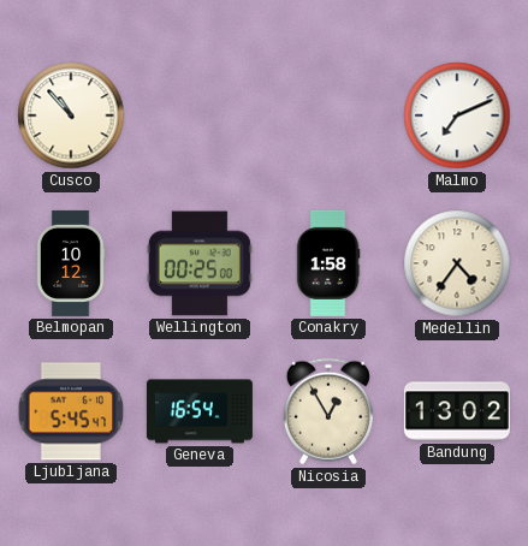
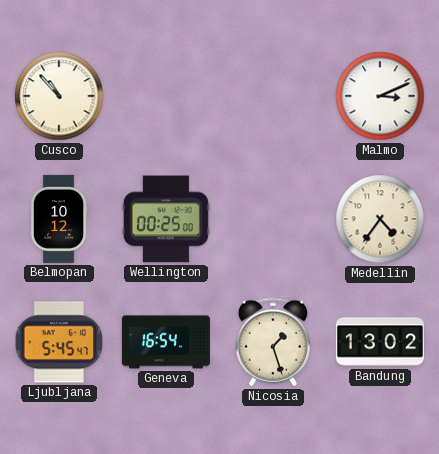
Malmo: 7:11 -> 3:11 (380, 96)
Conakry: 1:58 -> none (328, 263)
Nicosia: 12:55 -> 1:27 (273, 342)
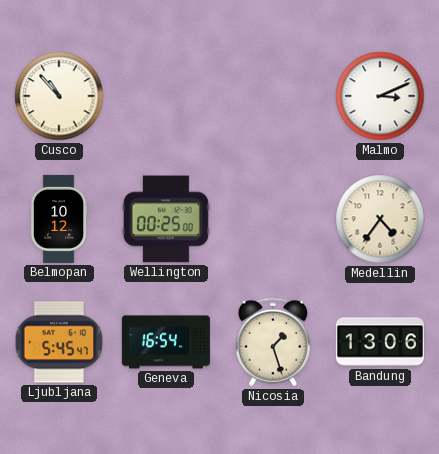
Bandung: 13:02 -> 13:06 (380, 342)
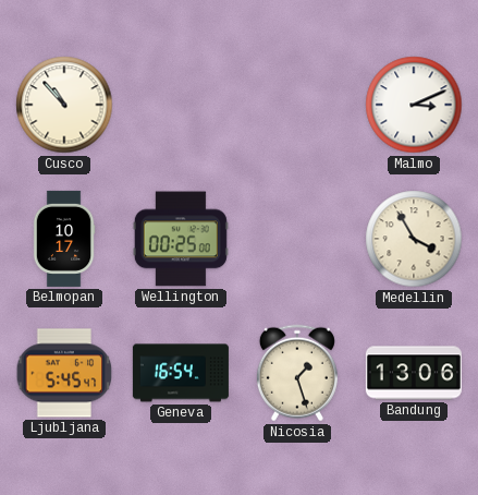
Belmopan: 10:12 -> 10:17 (64, 239)
Medellin: 4:36 -> 3:55 (414, 239)
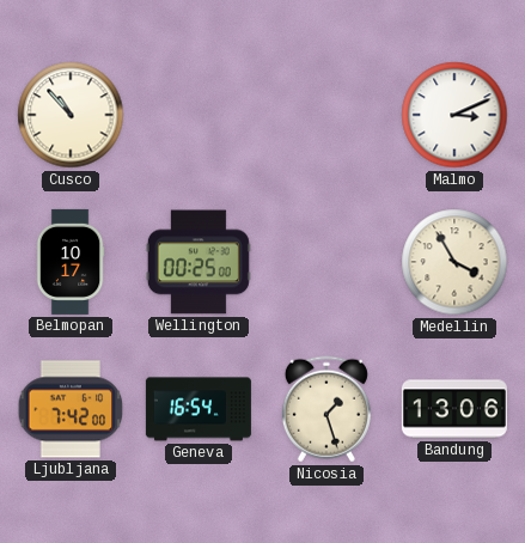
Ljubljana: 5:45 -> 7:42 (71, 409)
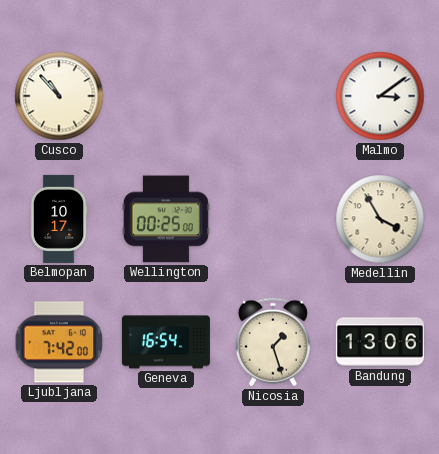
Malmo: 3:11 -> 3:09 (380, 96)
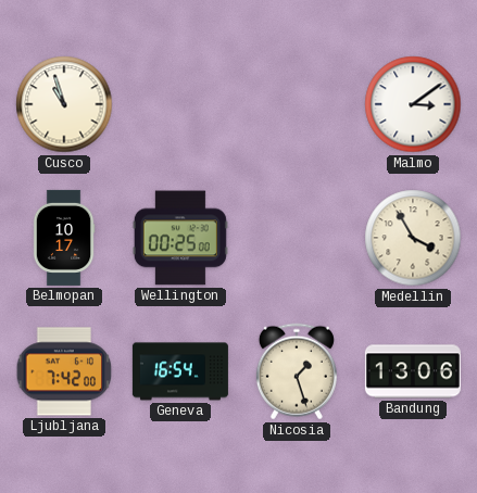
Cusco: 10:53 -> 10:57 (64, 104)
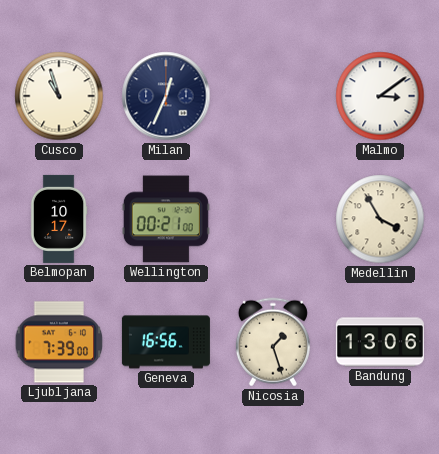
Milan: none -> 12:34 (166, 96)
Wellington: 00:25 -> 00:21 (166, 219)
Ljubljana: 7:42 -> 7:39 (59, 342)
Geneva: 16:54 -> 16:56 (166, 342)
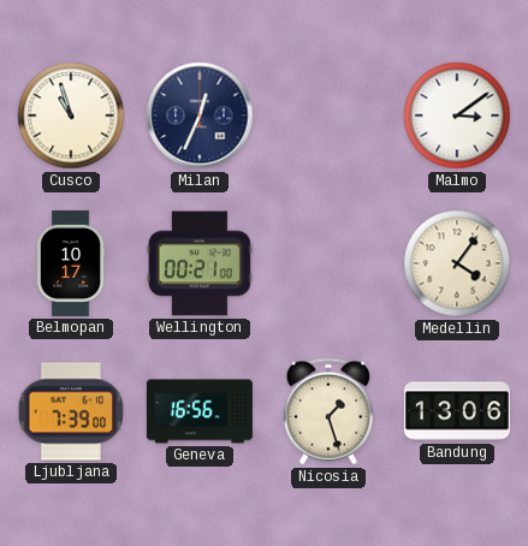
Medellin: 3:55 -> 4:06 (457, 263)
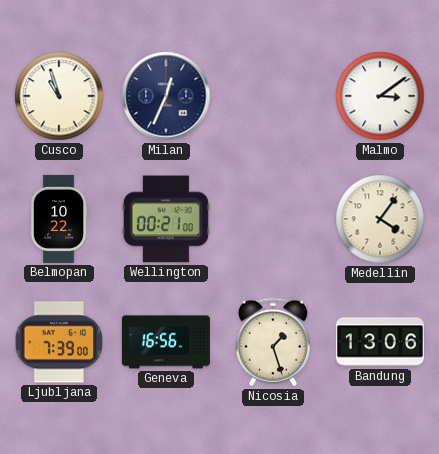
Belmopan: 10:17 -> 10:22 (59, 219)
